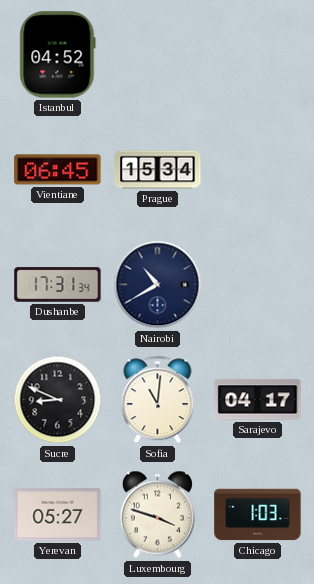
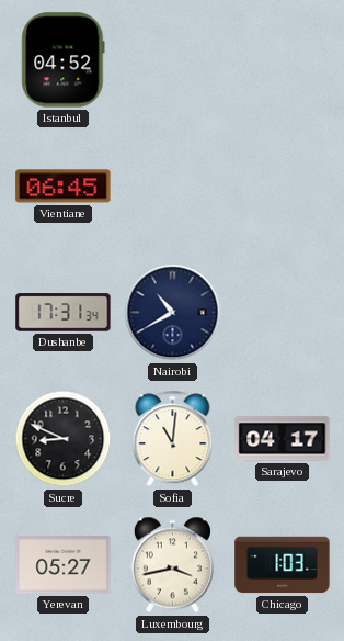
Prague: 15:34 -> none (158, 170)
Luxembourg: 3:48 -> 3:43 (172, 565)
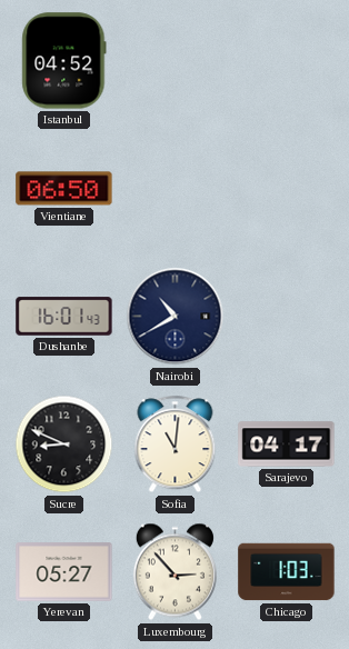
Vientiane: 06:45 -> 06:50 (64, 189)
Dushanbe: 17:31 -> 16:01 (64, 317)
Luxembourg: 3:43 -> 2:53 (174, 572)
